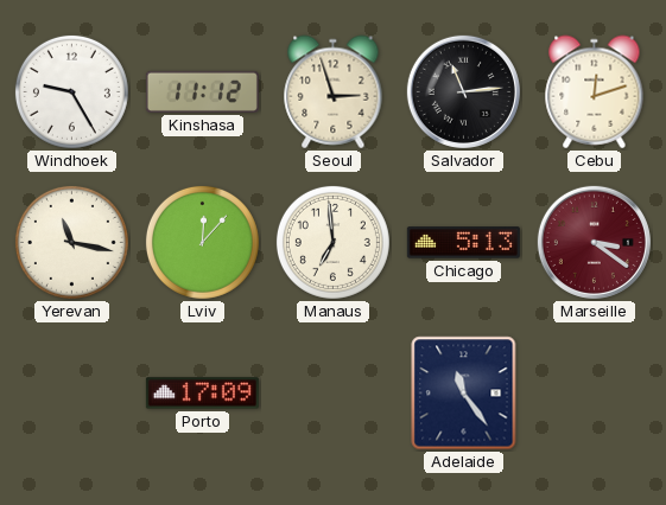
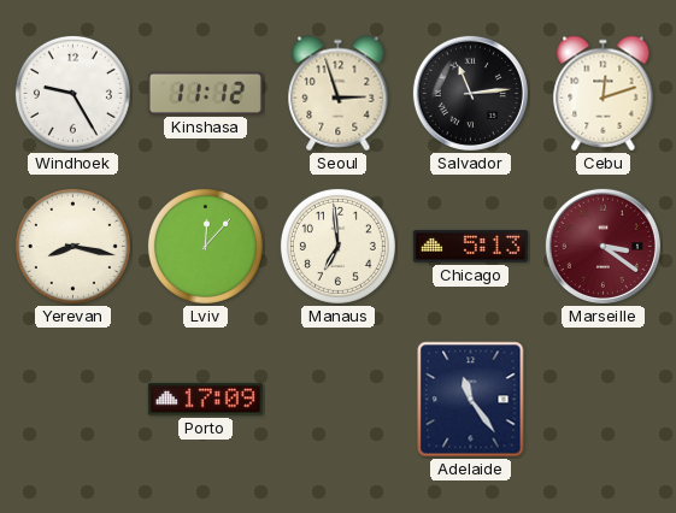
Yerevan: 11:17 -> 8:17 (72, 246)
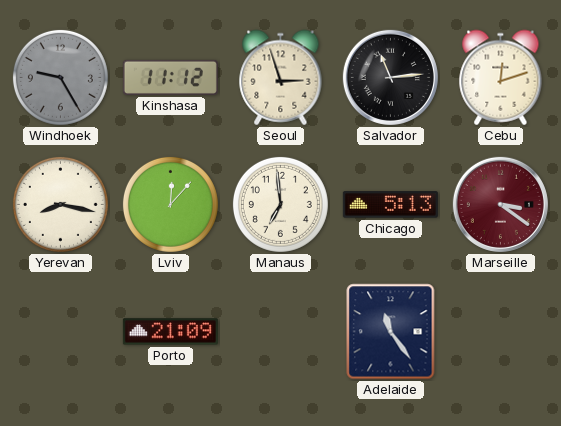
Windhoek dial: white -> grey (60, 77)
Porto: 17:09 -> 21:09 (170, 332)
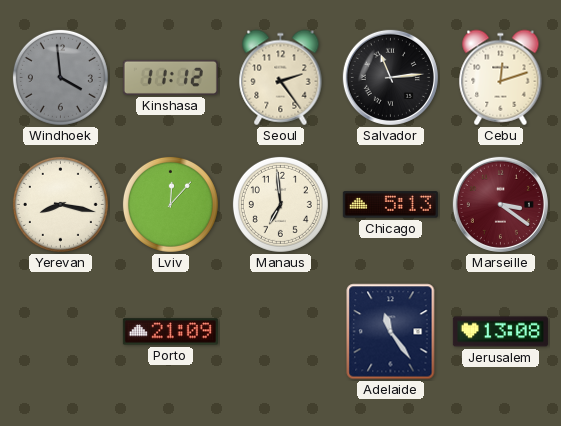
Windhoek: 9:25 -> 3:59 (60, 77)
Seoul: 2:57 -> 2:24 (281, 78)
Jerusalem: none -> 13:08 (500, 332)
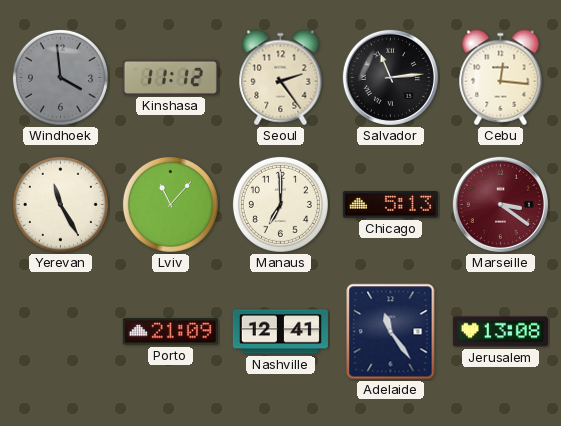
Cebu: 12:12 -> 12:16 (501, 78)
Yerevan: 8:17 -> 11:25 (60, 204)
Lviv: 12:07 -> 11:07 (170, 204)
Manaus: 6:59 -> 7:00 (280, 204)
Nashville: none -> 12:41 (280, 332)
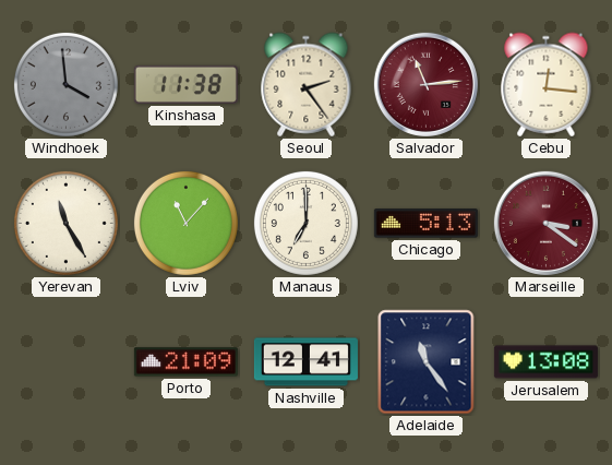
Kinshasa: 11:12 -> 11:38 (185, 84)
Salvador dial: black -> burgundy (425, 84)
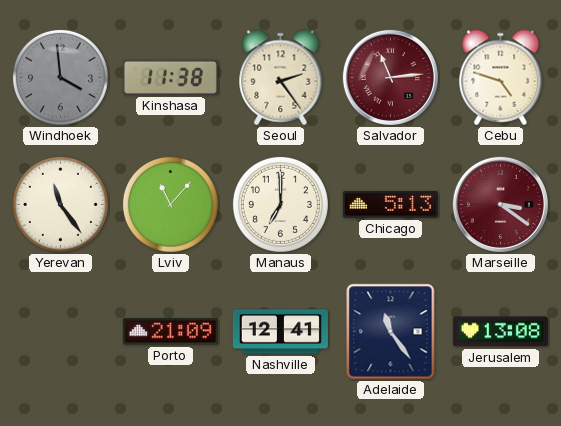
Cebu: 12:16 -> 4:48 (501, 78)
Yerevan: 11:25 -> 11:24 (60, 204)
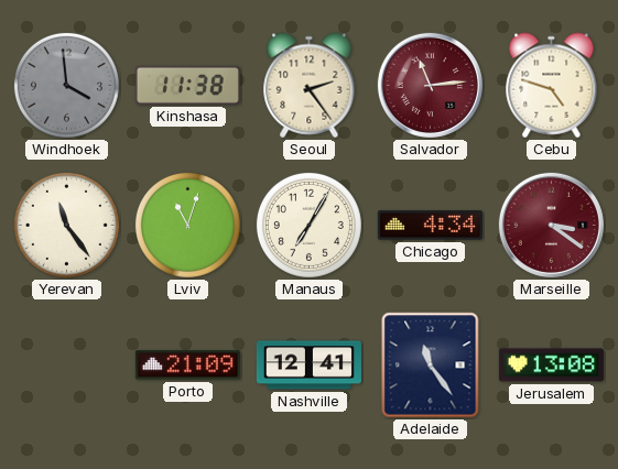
Lviv: 11:07 -> 11:03 (187, 225)
Manaus: 7:00 -> 7:05 (308, 225)
Chicago: 5:13 -> 4:34 (430, 226)
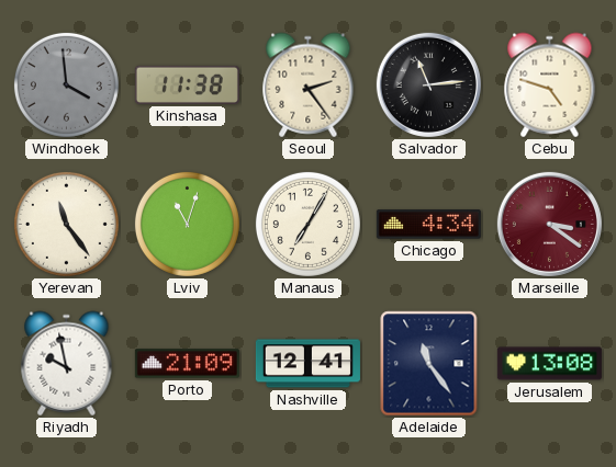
Salvador dial: burgundy -> black (428, 84)
Riyadh: none -> 9:58 (67, 364)
